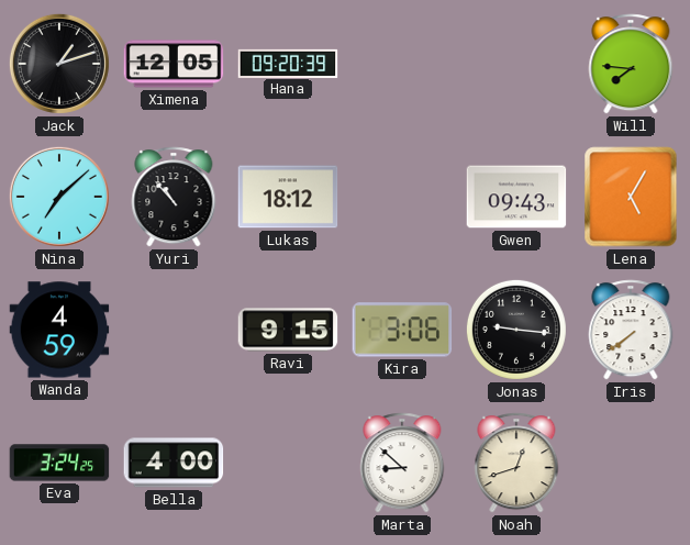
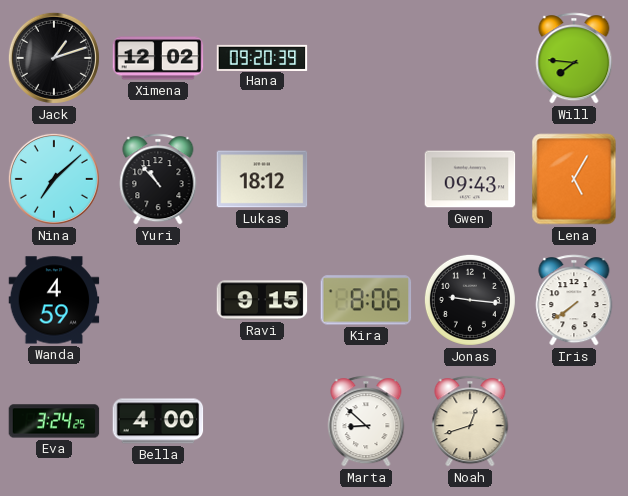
Ximena: 12:05 -> 12:02 (158, 58)
Kira: 3:06 -> 8:06 (366, 300)
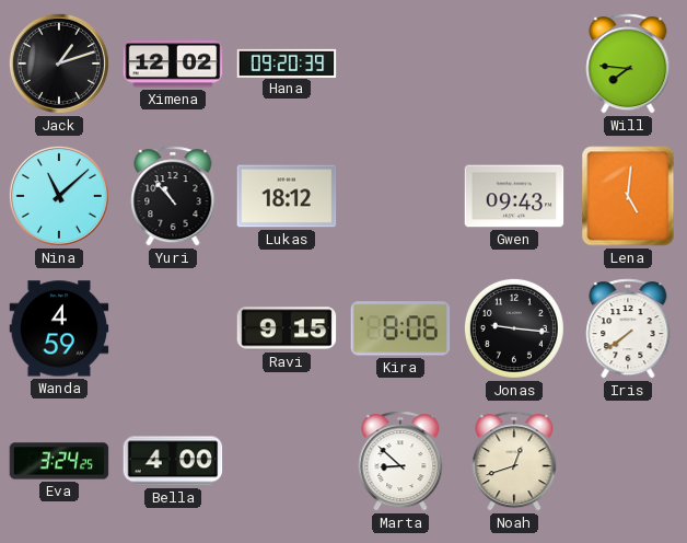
Nina: 7:08 -> 11:08 (59, 196)
Lena: 5:05 -> 5:01 (628, 196)
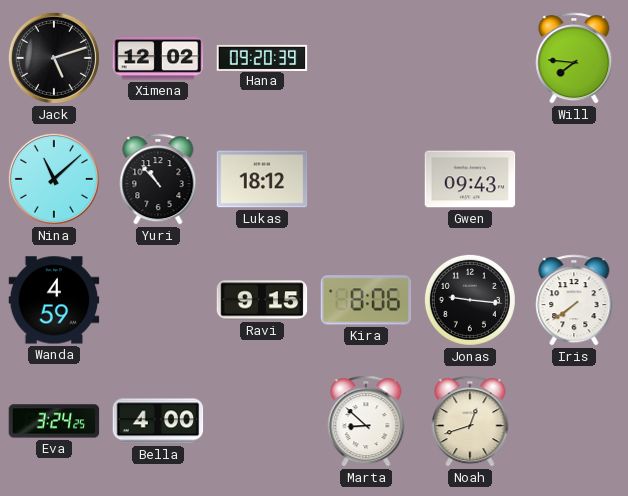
Jack: 1:12 -> 5:12 (54, 58)
Lena: 5:01 -> none (628, 196)
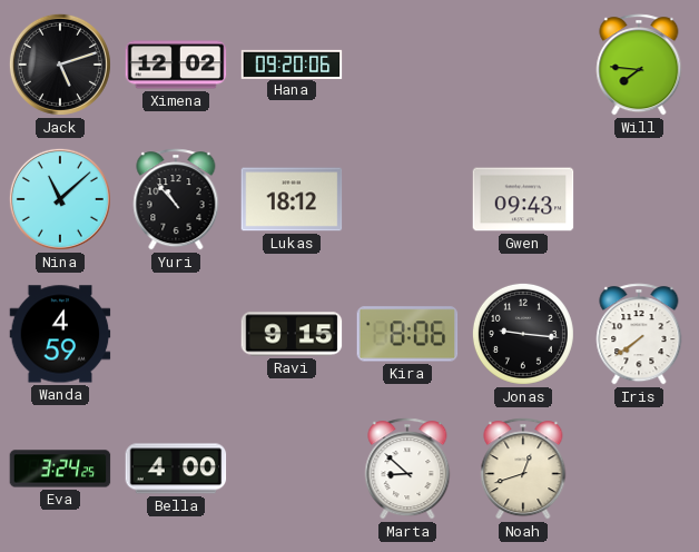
Hana: 09:20:39 -> 09:20:06 (292, 63)
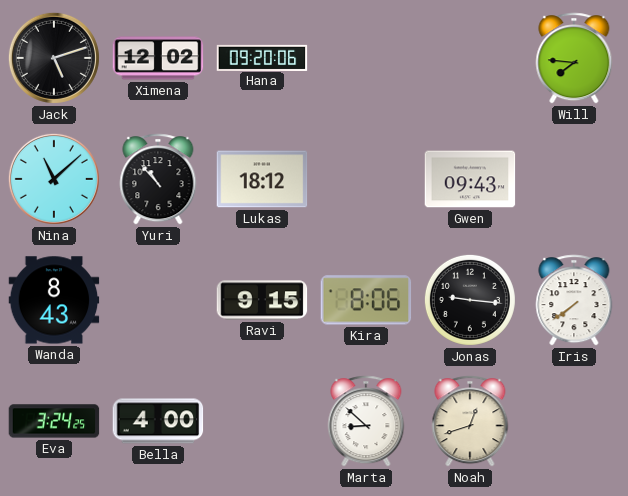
Wanda: 4:59 -> 8:43 (54, 300)
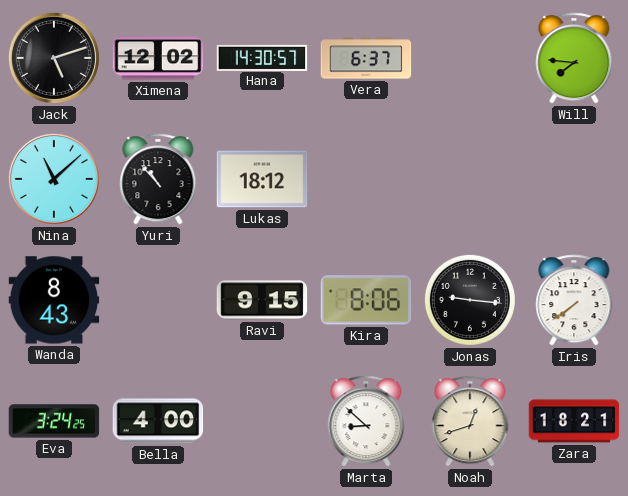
Hana: 09:20 -> 14:30 (262, 57)
Vera: none -> 6:37 (366, 58)
Gwen: 09:43 -> none (470, 179)
Zara: none -> 18:21 (574, 421)
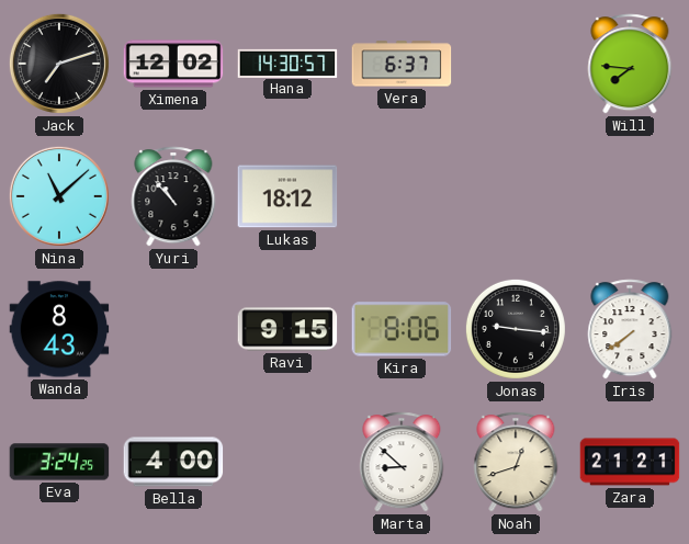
Jack: 5:12 -> 7:12 (59, 64)
Zara: 18:21 -> 21:21 (630, 462)
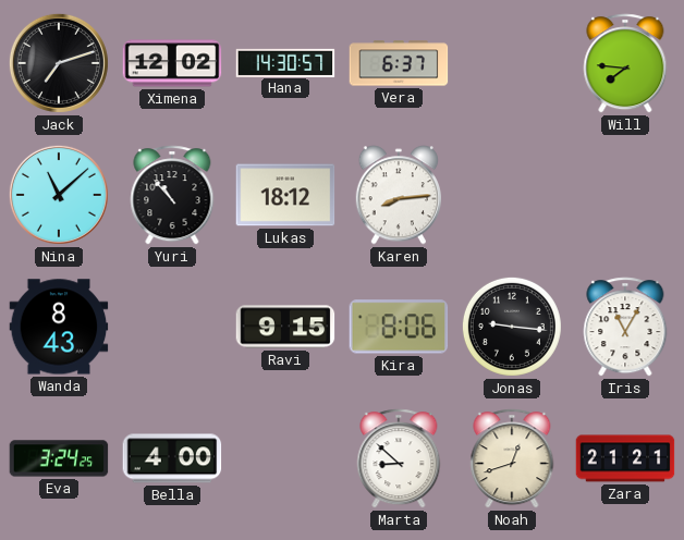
Karen: none -> 8:14 (398, 195)
Iris: 7:39 -> 11:05 (625, 327)
